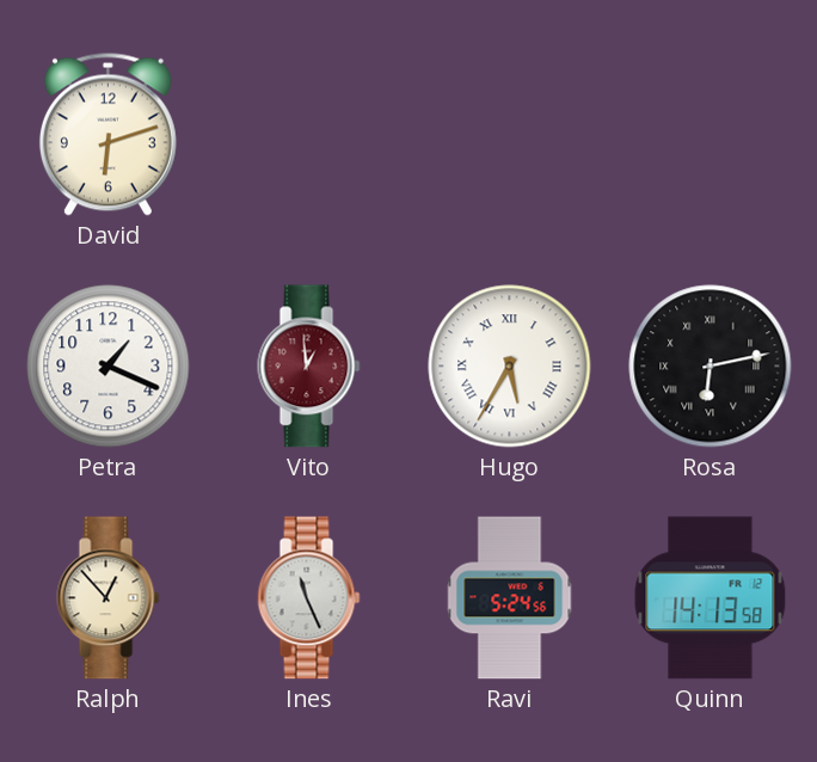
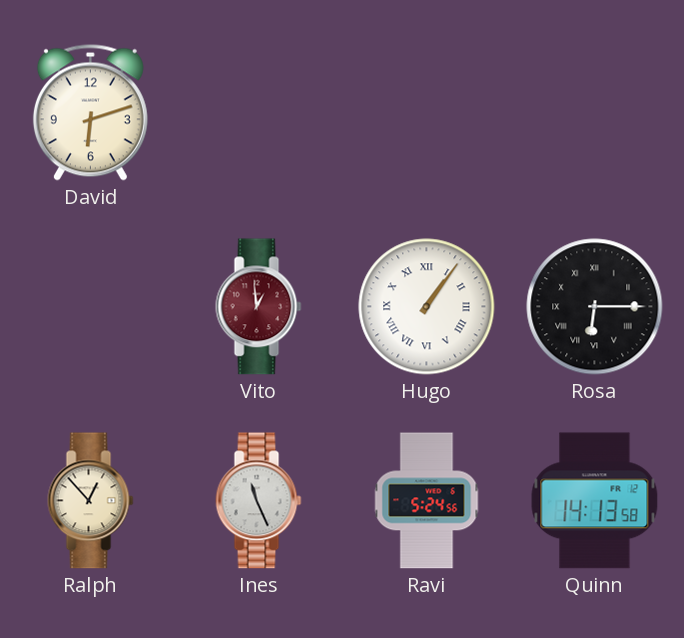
Petra: 1:19 -> none (109, 367)
Hugo: 5:35 -> 1:06 (427, 307)
Rosa: 6:13 -> 6:15 (595, 307)
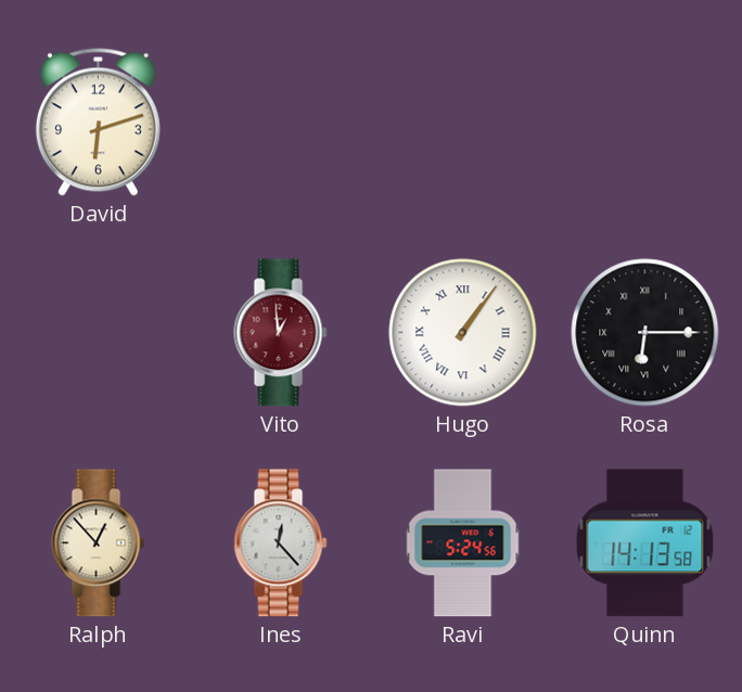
Ines: 11:26 -> 12:23 (281, 543)
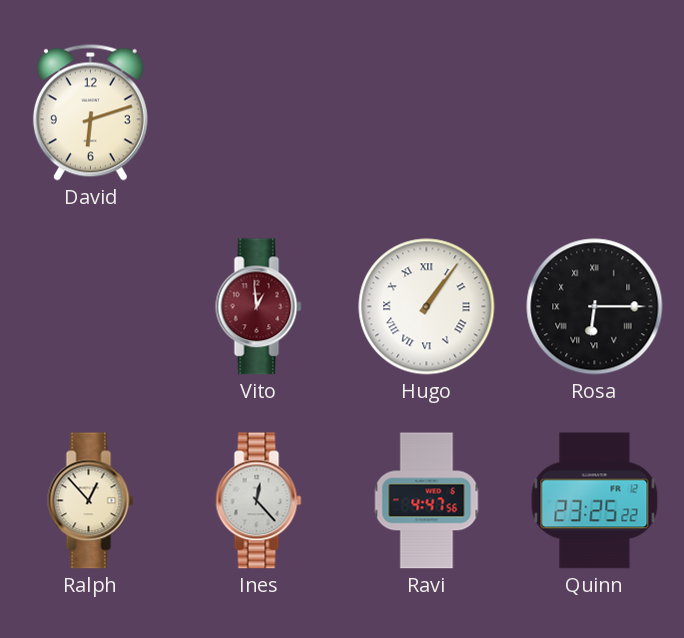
Ravi: 5:24 -> 4:47 (427, 501)
Quinn: 14:13 -> 23:25 (595, 501)
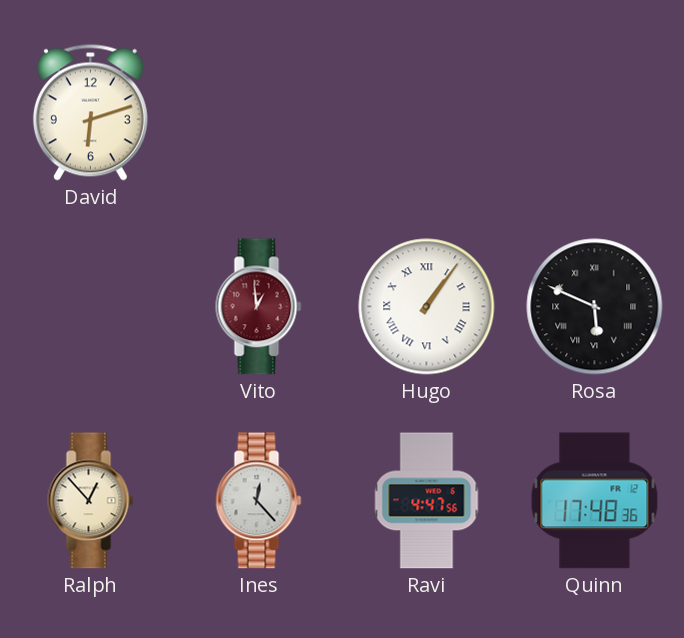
Rosa: 6:15 -> 5:49 (595, 307)
Quinn: 23:25 -> 17:48 (595, 501)
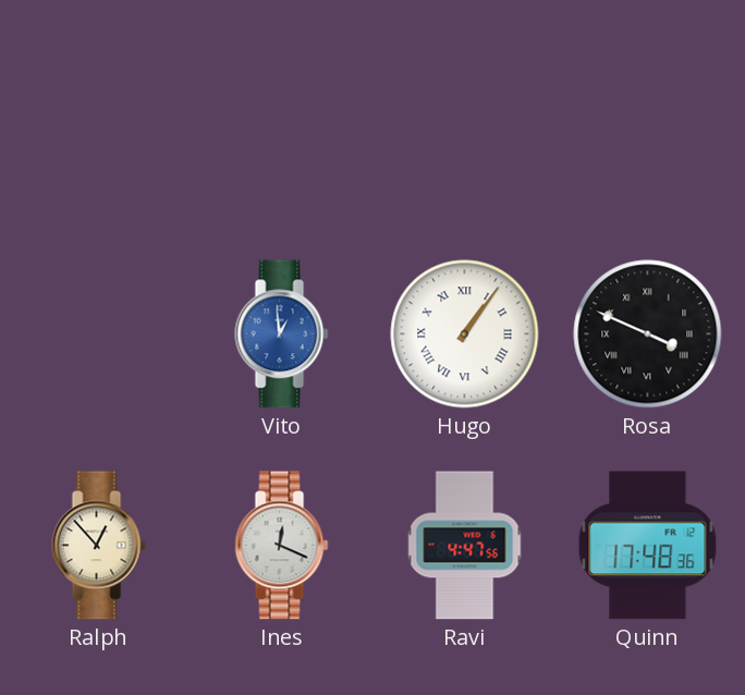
David: 6:12 -> none (90, 112)
Vito dial: burgundy -> blue (282, 334)
Rosa: 5:49 -> 3:49 (648, 334)
Ines: 12:23 -> 12:19 (282, 546)
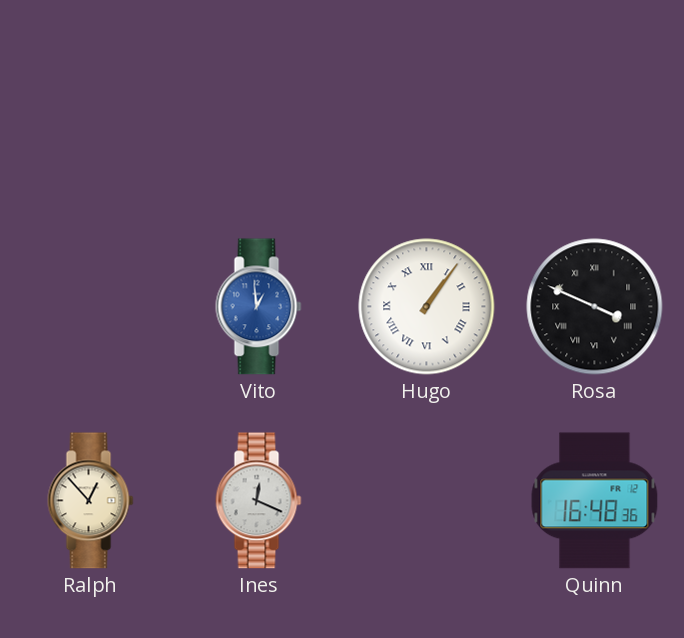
Ravi: 4:47 -> none (465, 546)
Quinn: 17:48 -> 16:48 (595, 501)
